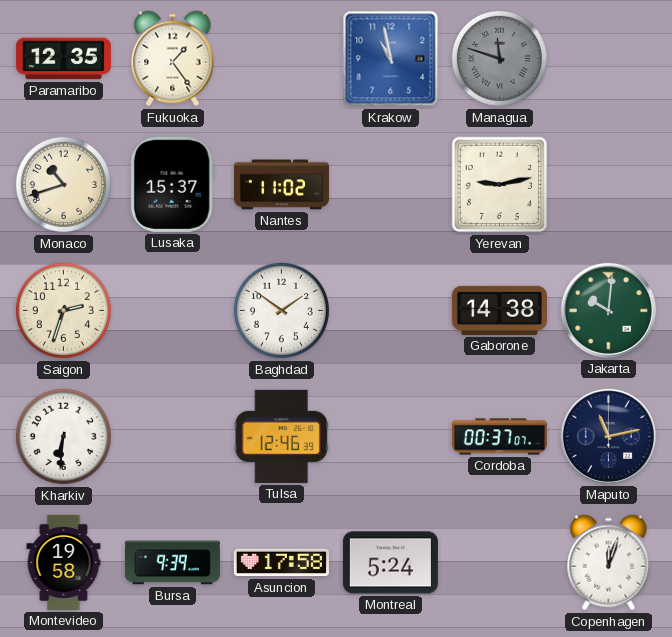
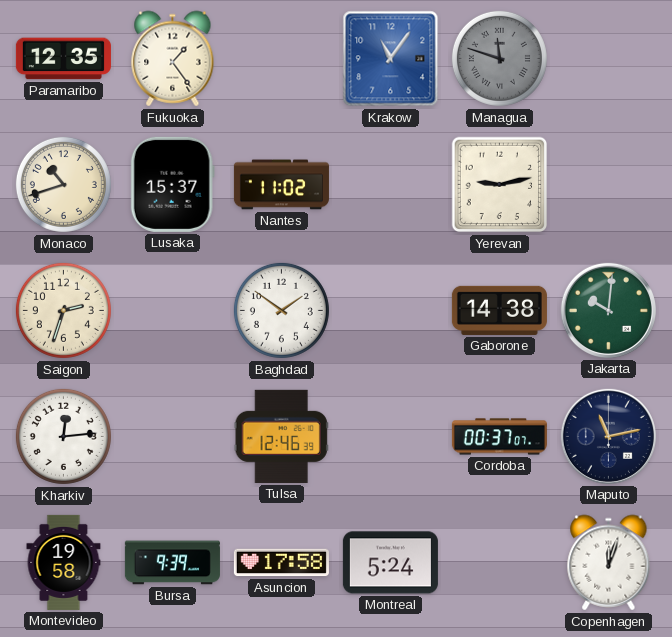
Krakow: 10:58 -> 11:06 (391, 59)
Kharkiv: 6:31 -> 12:14 (63, 436)
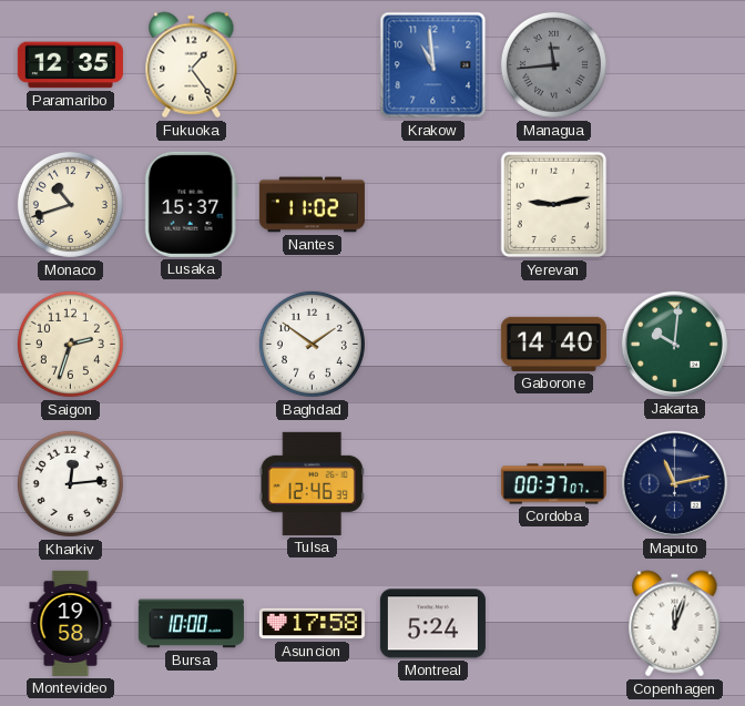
Krakow: 11:06 -> 10:59 (433, 65)
Managua: 11:48 -> 11:44 (553, 64)
Gaborone: 14:38 -> 14:40 (553, 344)
Bursa: 9:39 -> 10:00 (191, 624)
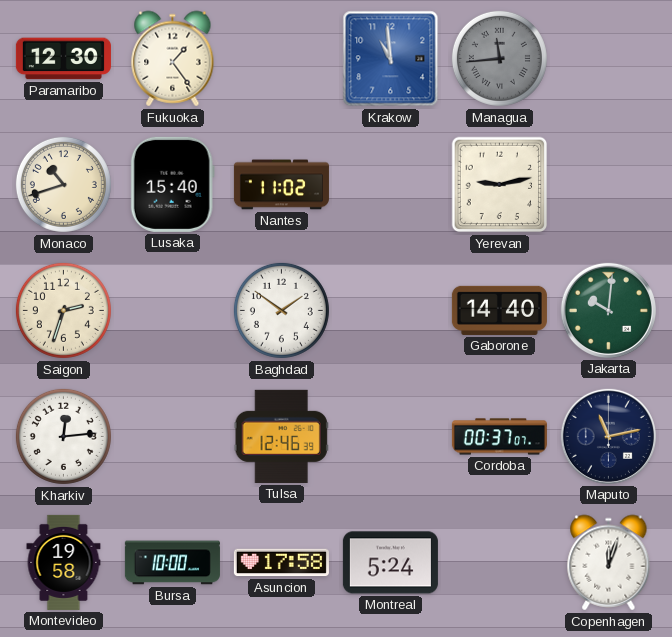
Paramaribo: 12:35 -> 12:30 (63, 59)
Lusaka: 15:37 -> 15:40 (172, 184)
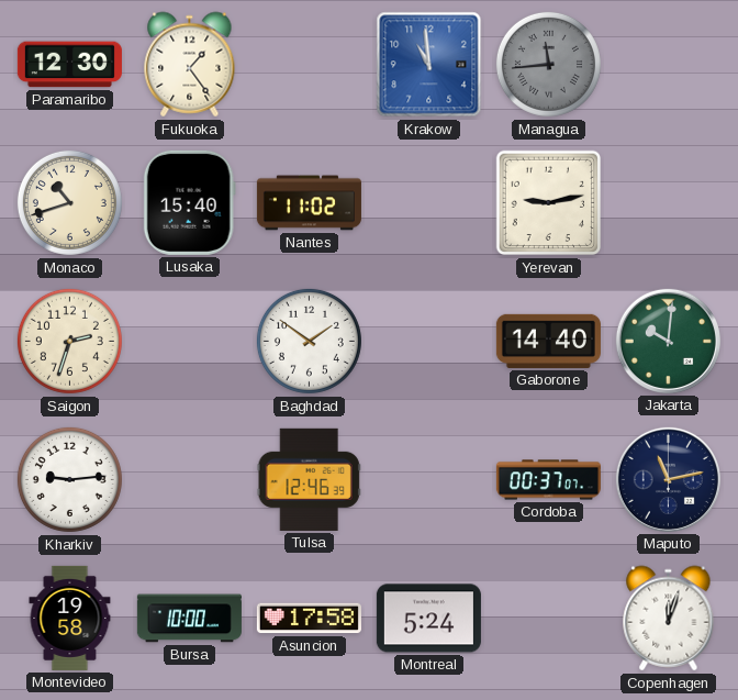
Kharkiv: 12:14 -> 9:14 (69, 479)
